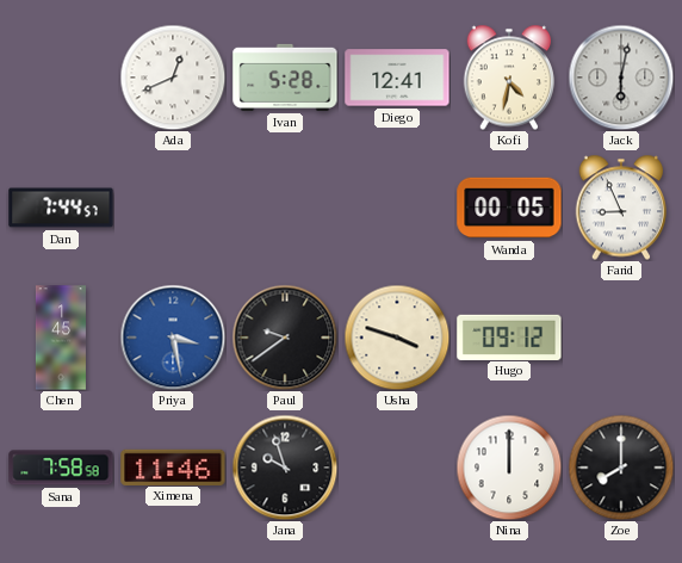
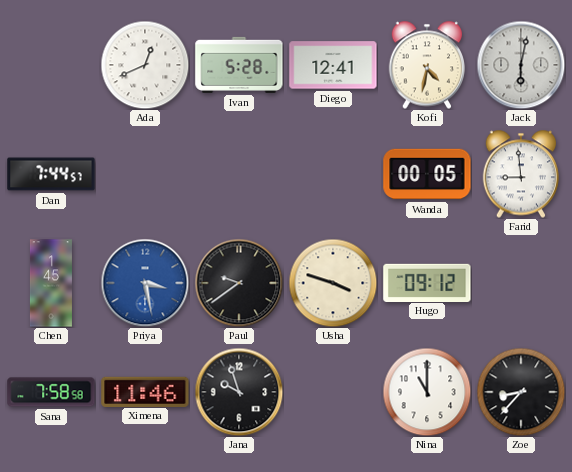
Farid: 8:56 -> 8:59 (521, 174)
Nina: 12:00 -> 11:00 (427, 392)
Zoe: 8:00 -> 8:37 (521, 392)
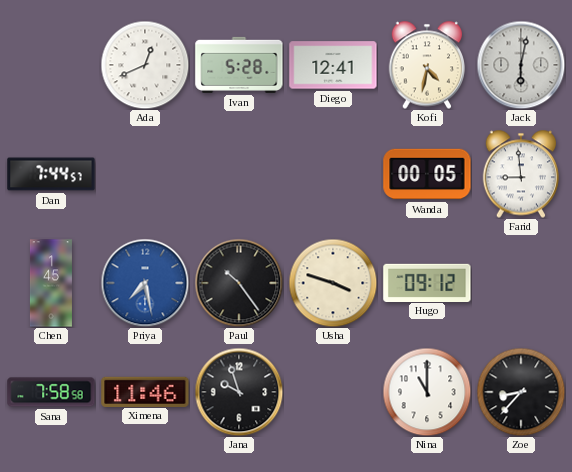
Priya: 3:28 -> 7:28 (145, 283)
Paul: 9:39 -> 10:24 (239, 283)
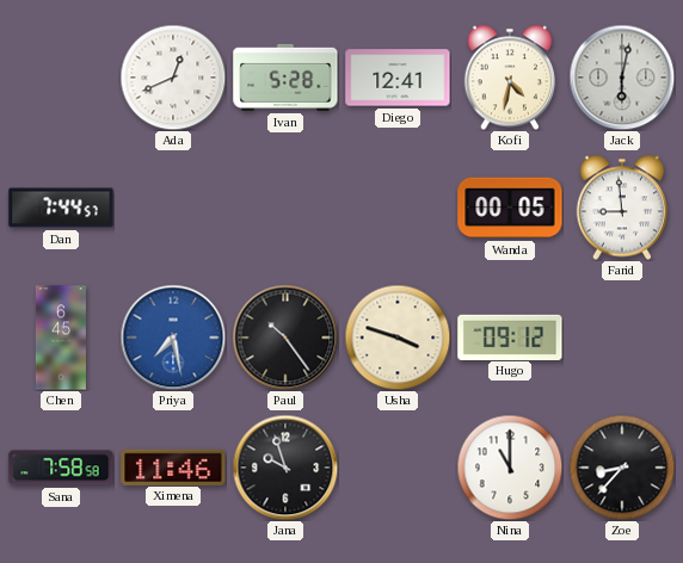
Chen: 1:45 -> 6:45 (61, 338)
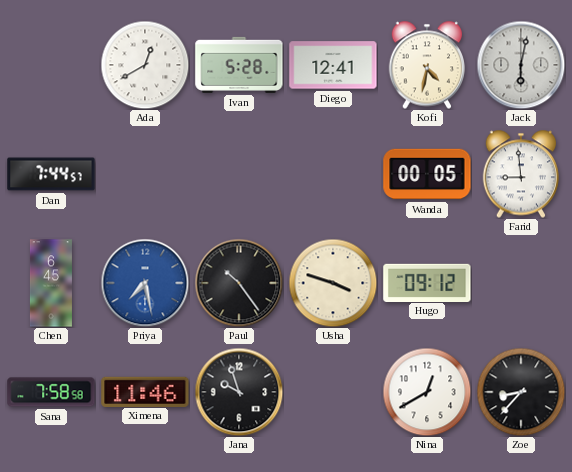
Ada: 12:41 -> 12:40 (145, 65)
Nina: 11:00 -> 12:40 (427, 392)
